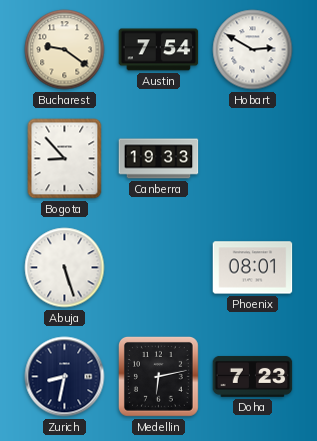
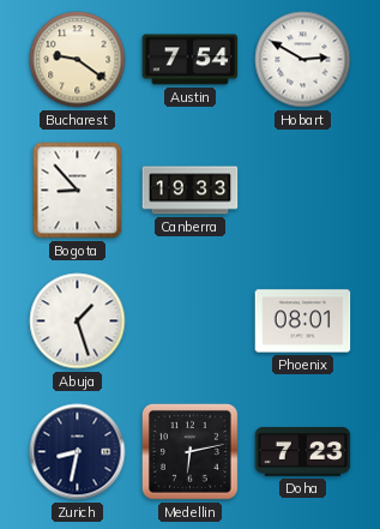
Abuja: 5:27 -> 1:27 (78, 321)
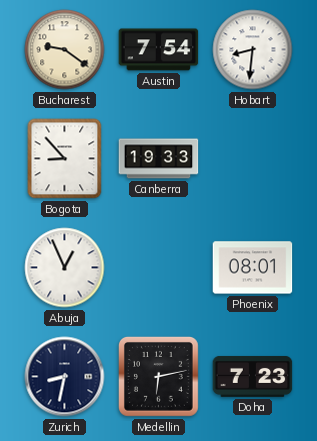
Hobart: 2:50 -> 8:31 (253, 50)
Abuja: 1:27 -> 12:56 (65, 268)
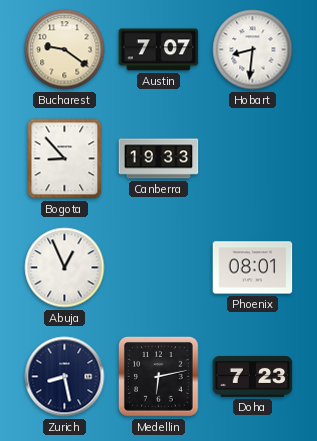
Austin: 7:54 -> 7:07 (159, 50)
Zurich: 8:32 -> 8:28 (65, 377)
